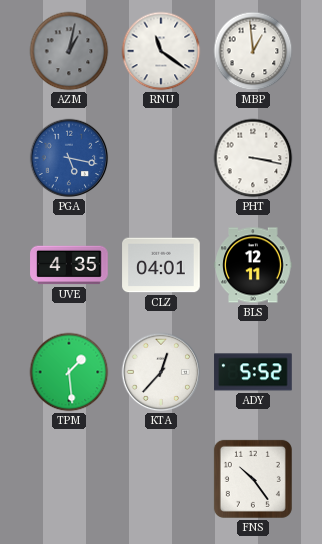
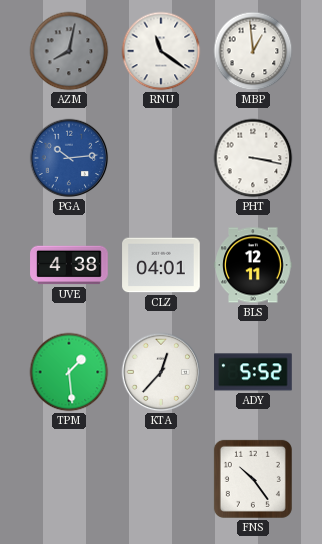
AZM: 1:02 -> 8:02 (69, 51)
PGA: 5:17 -> 10:14 (69, 158)
UVE: 4:35 -> 4:38 (69, 265)
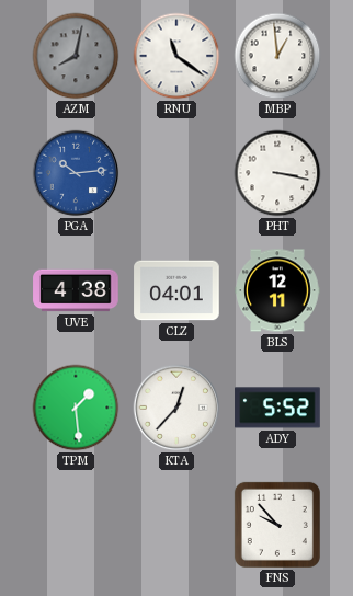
FNS: 10:24 -> 9:53 (277, 525)
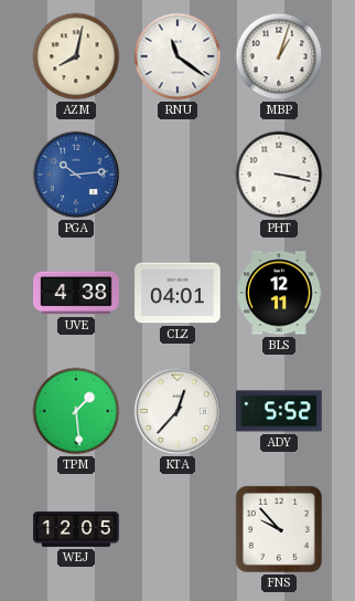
AZM dial: grey -> cream (76, 56)
MBP: 12:59 -> 1:03 (279, 56)
WEJ: none -> 12:05 (76, 529)
